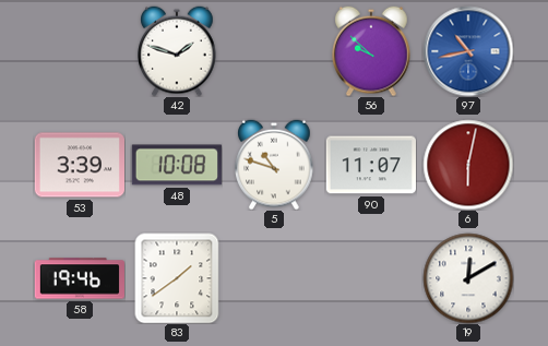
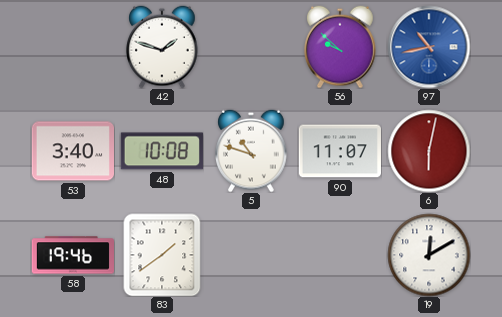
53: 3:39 -> 3:40 (72, 151)
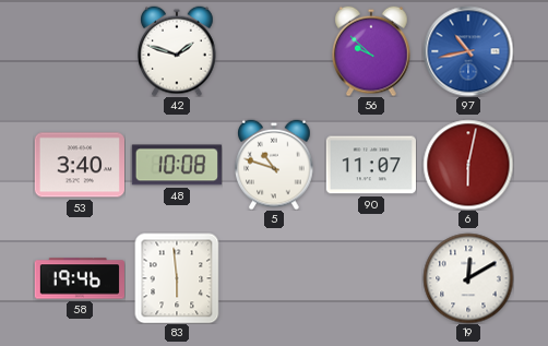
83: 1:39 -> 5:59 (177, 278)
